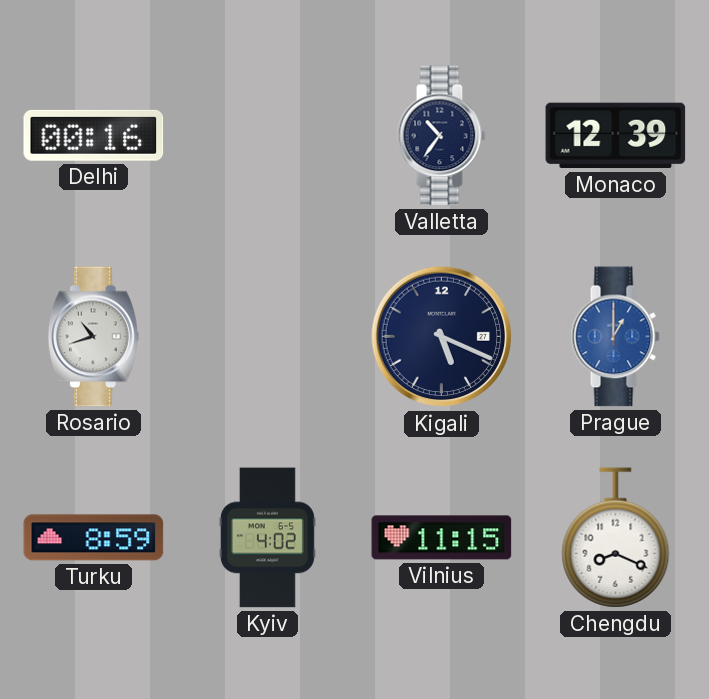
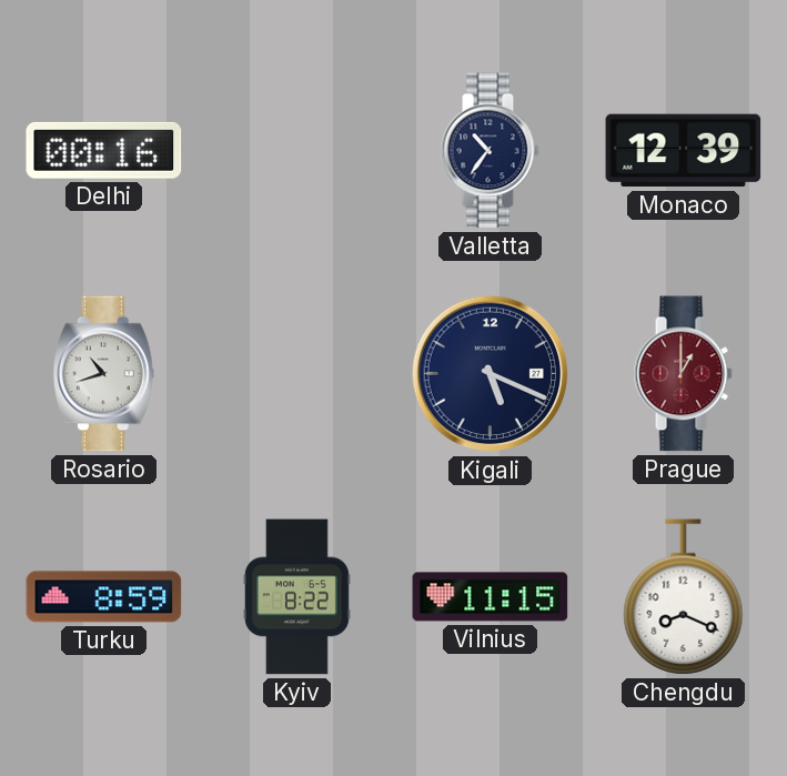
Prague dial: blue -> burgundy (683, 374)
Kyiv: 4:02 -> 8:22 (296, 597)
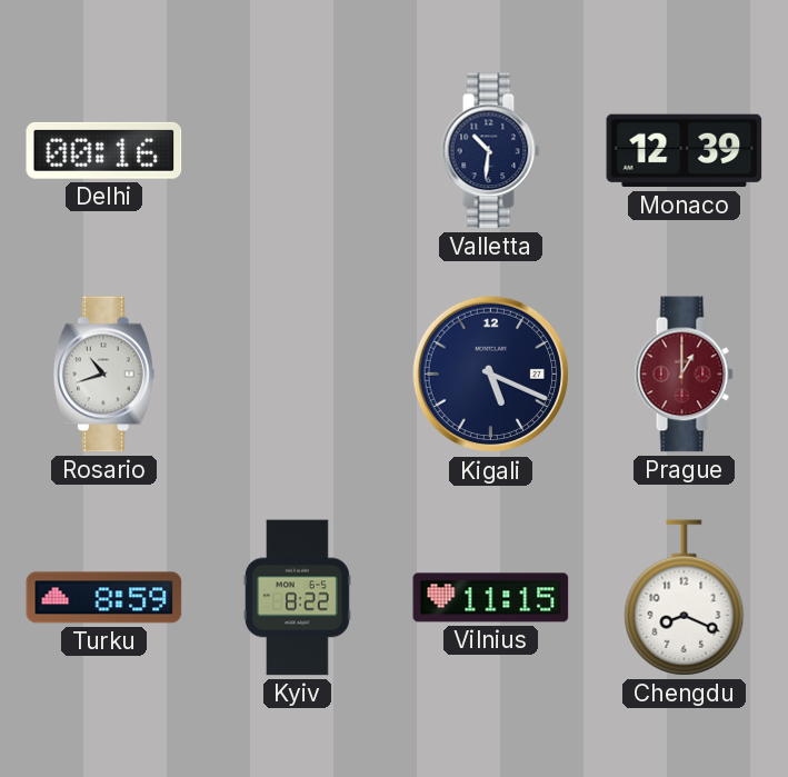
Valletta: 10:36 -> 10:31 (490, 151)
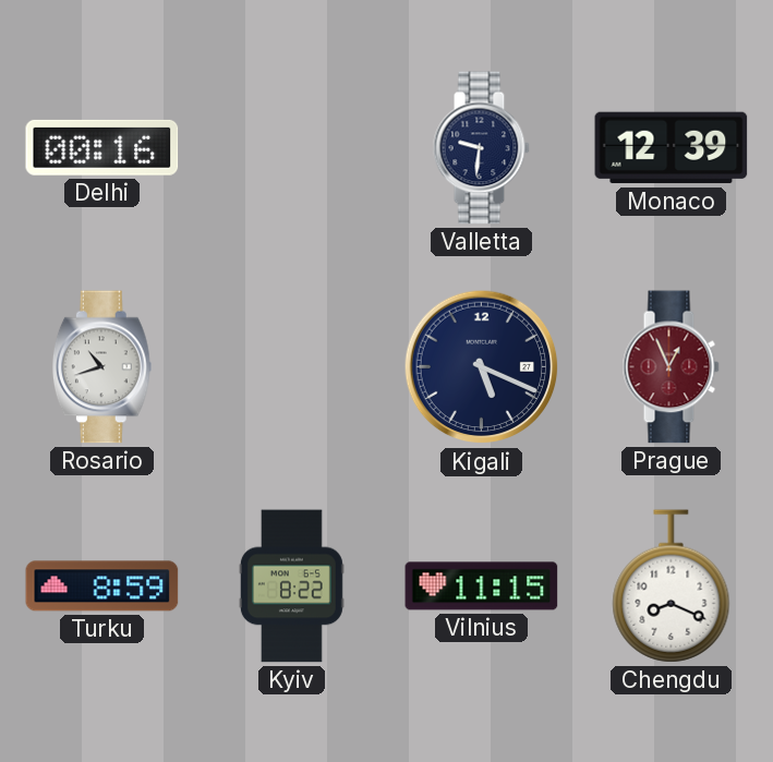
Valletta: 10:31 -> 9:31 (481, 148)
Prague: 1:00 -> 12:56 (671, 367)
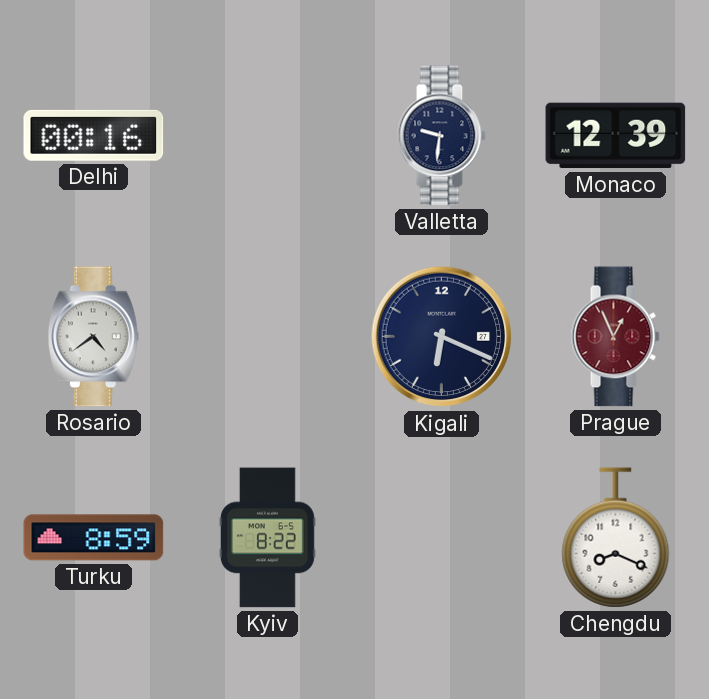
Rosario: 10:42 -> 4:39 (93, 337)
Kigali: 5:19 -> 6:19 (442, 337)
Vilnius: 11:15 -> none (482, 586)
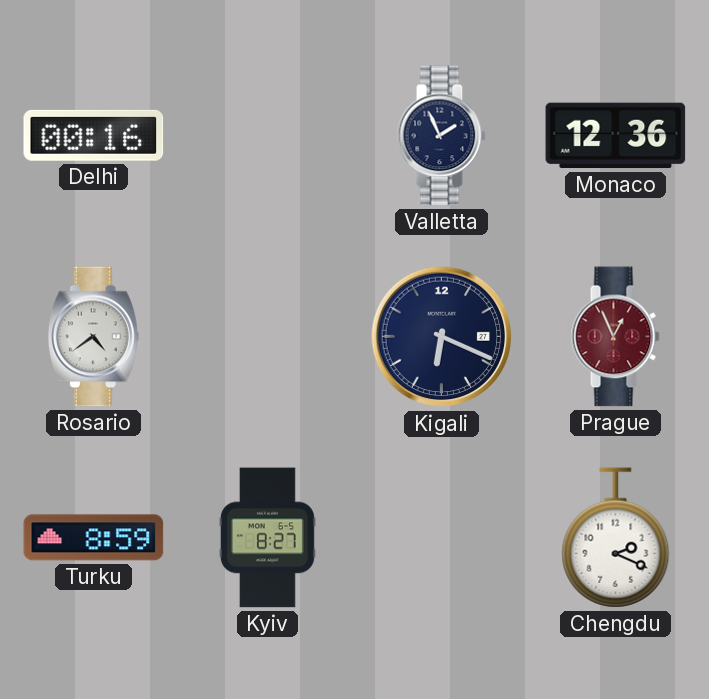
Valletta: 9:31 -> 1:56 (441, 136)
Monaco: 12:39 -> 12:36 (616, 136)
Kyiv: 8:22 -> 8:27 (267, 538)
Chengdu: 8:19 -> 2:19 (616, 538)
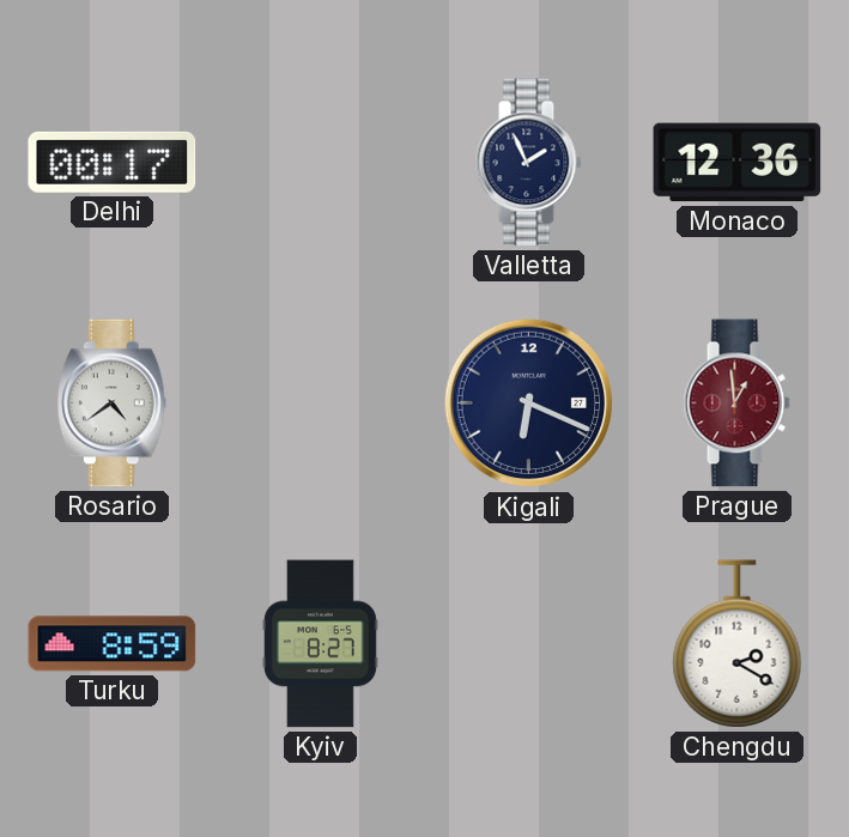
Delhi: 00:16 -> 00:17 (113, 162)
Prague: 12:56 -> 12:59 (736, 404)
Chengdu: 2:19 -> 2:20 (738, 644)
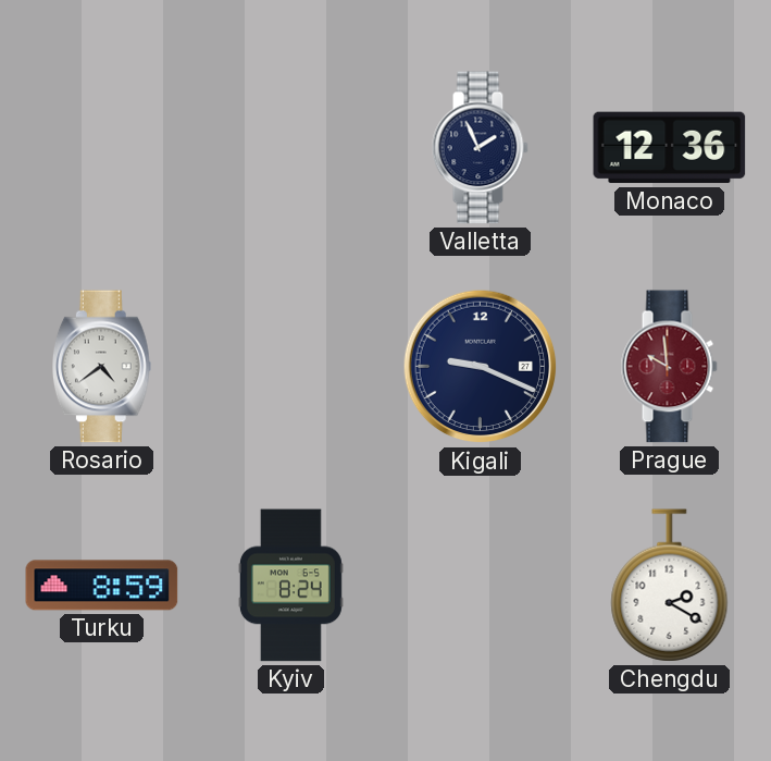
Delhi: 00:17 -> none (113, 162)
Kigali: 6:19 -> 9:19 (481, 367)
Prague: 12:59 -> 9:59 (669, 367)
Kyiv: 8:27 -> 8:24 (290, 586)
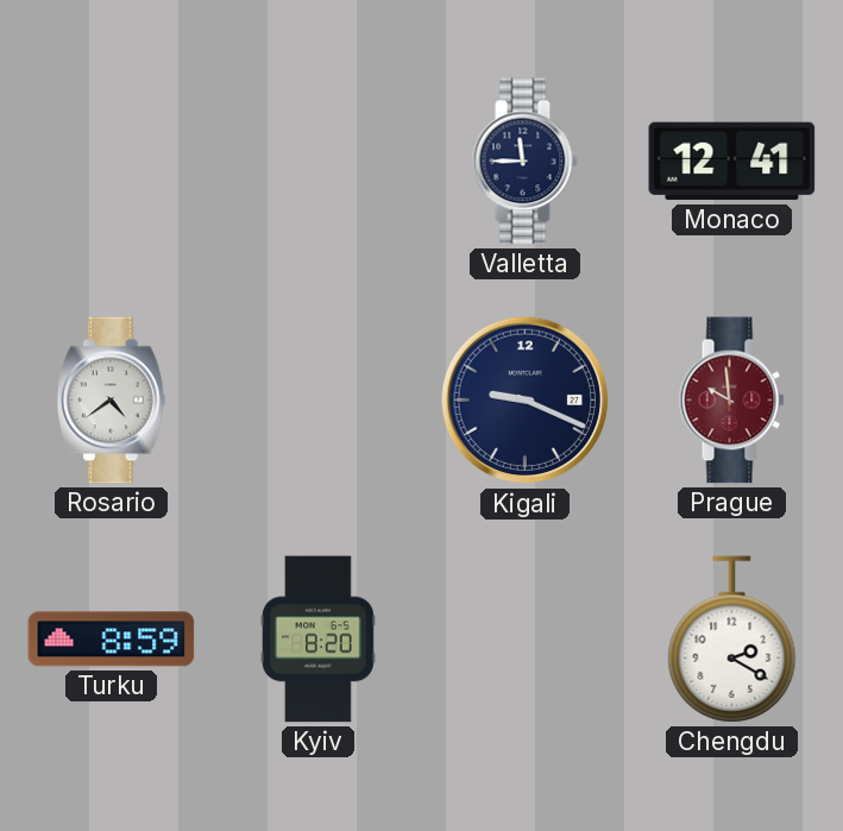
Valletta: 1:56 -> 11:45 (524, 162)
Monaco: 12:36 -> 12:41 (732, 162)
Kyiv: 8:24 -> 8:20 (317, 640)
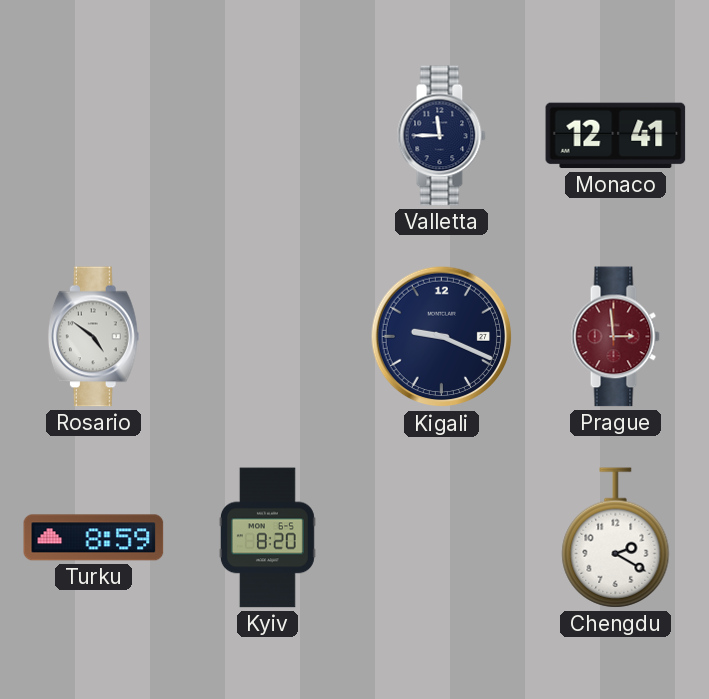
Rosario: 4:39 -> 4:51 (93, 337)
Prague: 9:59 -> 2:59 (615, 337)
